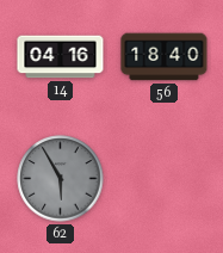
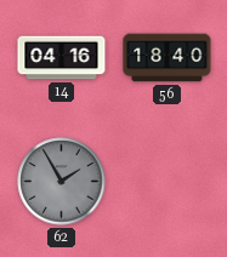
62: 5:55 -> 1:55 (62, 182)
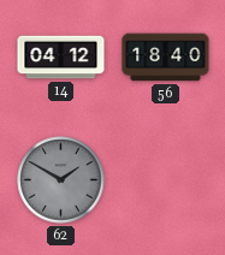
14: 04:16 -> 04:12 (61, 58)
62: 1:55 -> 1:50 (61, 180)
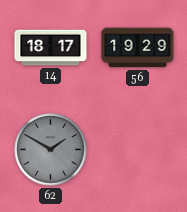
14: 04:12 -> 18:17 (51, 48)
56: 18:40 -> 19:29 (138, 48)
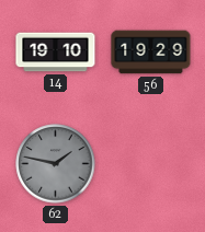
14: 18:17 -> 19:10 (56, 53)
62: 1:50 -> 1:47 (56, 164)
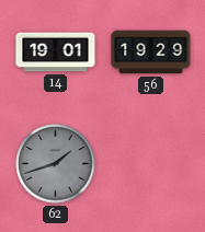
14: 19:10 -> 19:01 (56, 53)
62: 1:47 -> 1:42 (56, 164)
